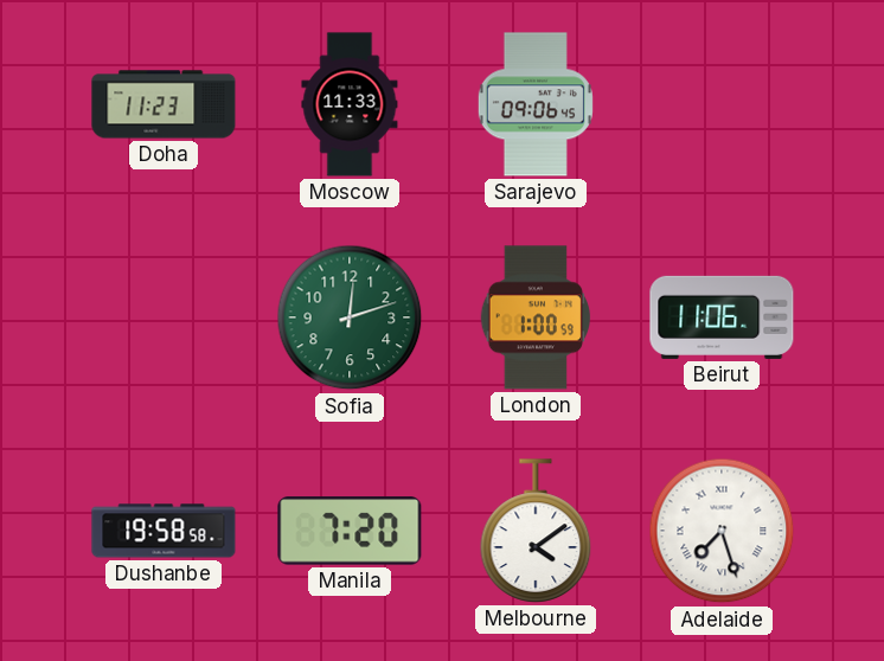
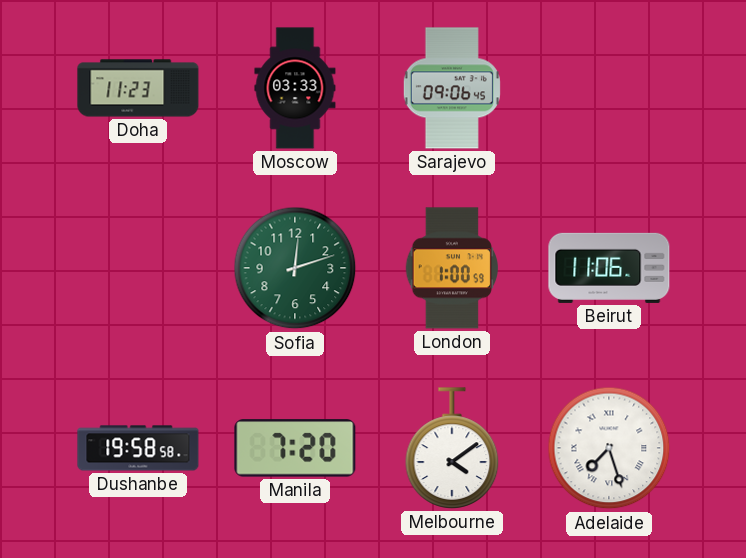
Moscow: 11:33 -> 03:33 (295, 88)
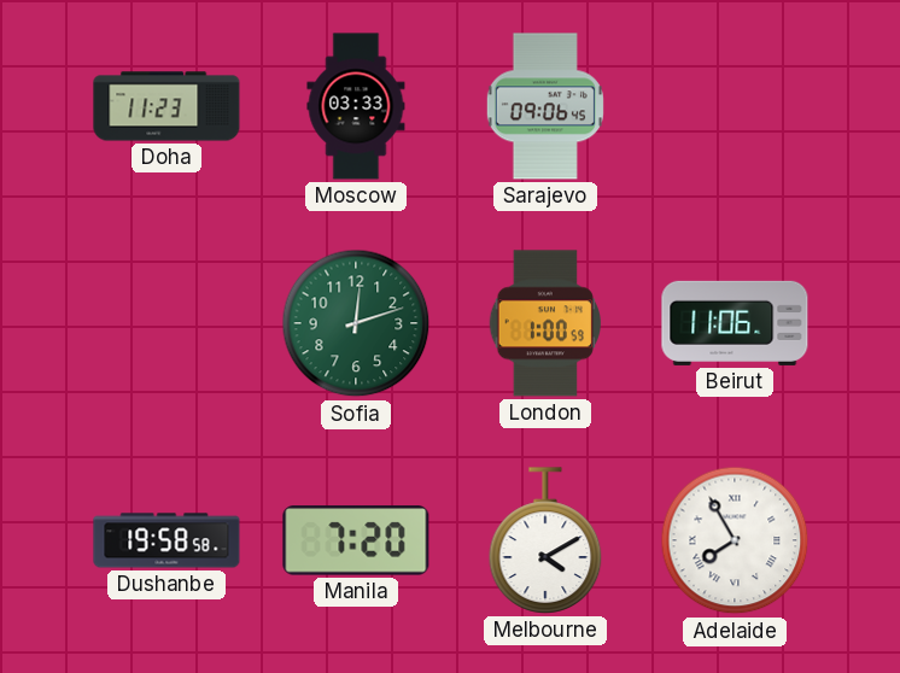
Melbourne: 4:09 -> 4:10 (545, 540)
Adelaide: 7:27 -> 7:55 (735, 540)
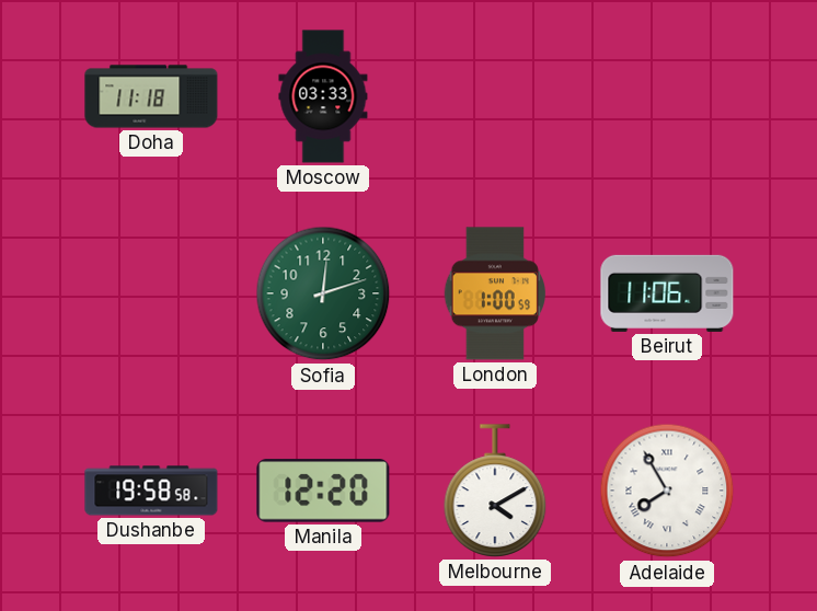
Doha: 11:23 -> 11:18 (151, 96)
Sarajevo: 09:06 -> none (545, 106)
Manila: 7:20 -> 12:20 (323, 491)
